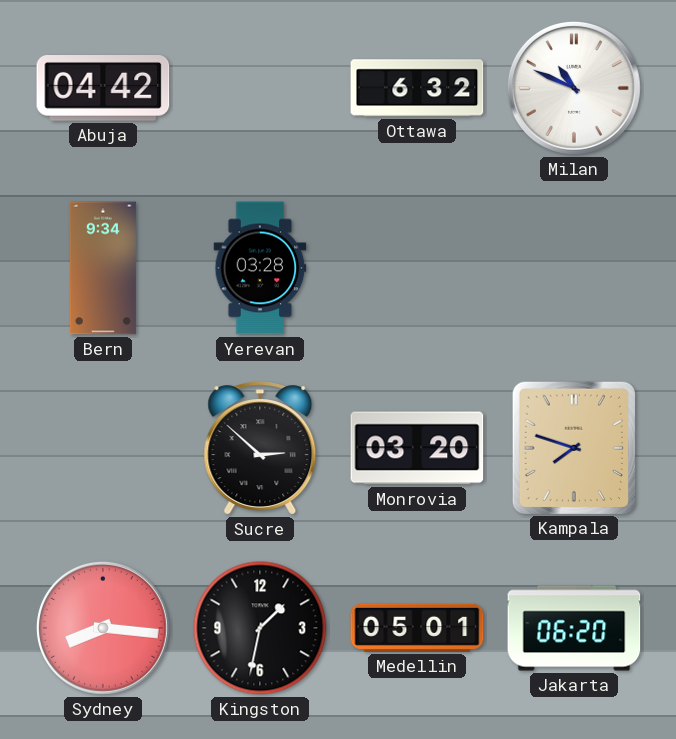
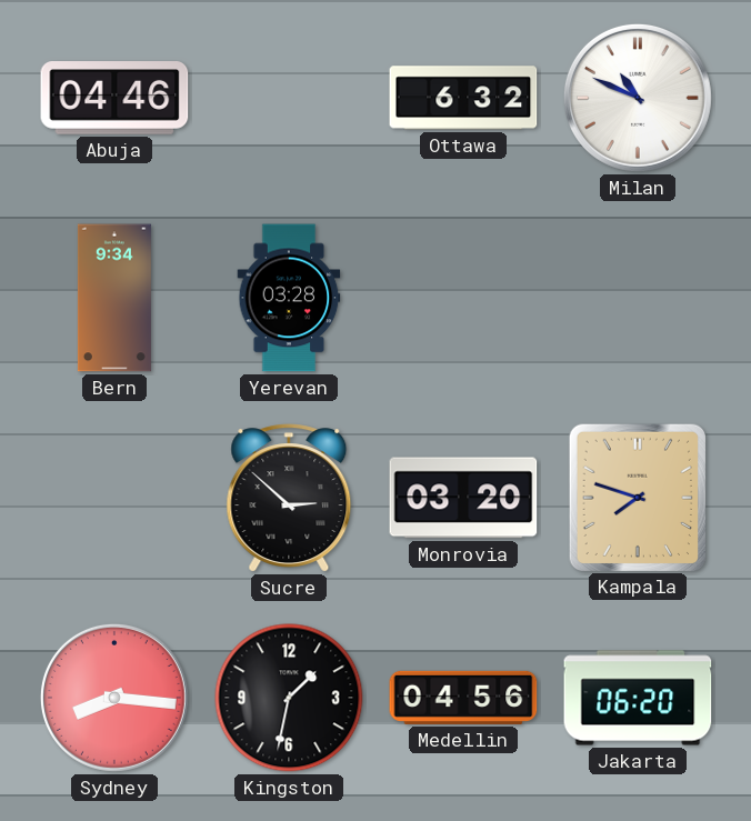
Abuja: 04:42 -> 04:46 (114, 99)
Medellin: 05:01 -> 04:56 (463, 698)
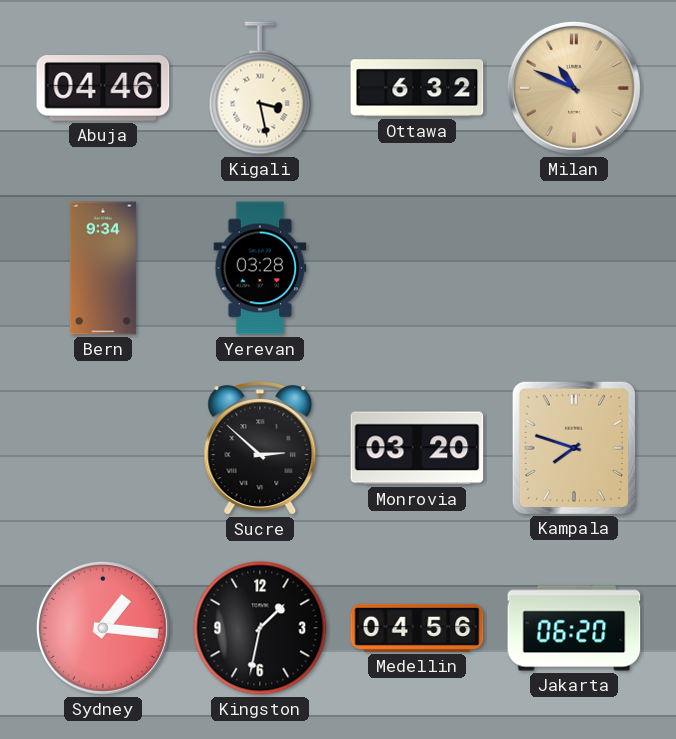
Kigali: none -> 3:28 (260, 88)
Milan dial: white -> champagne (574, 88)
Sydney: 8:16 -> 1:16 (103, 628)
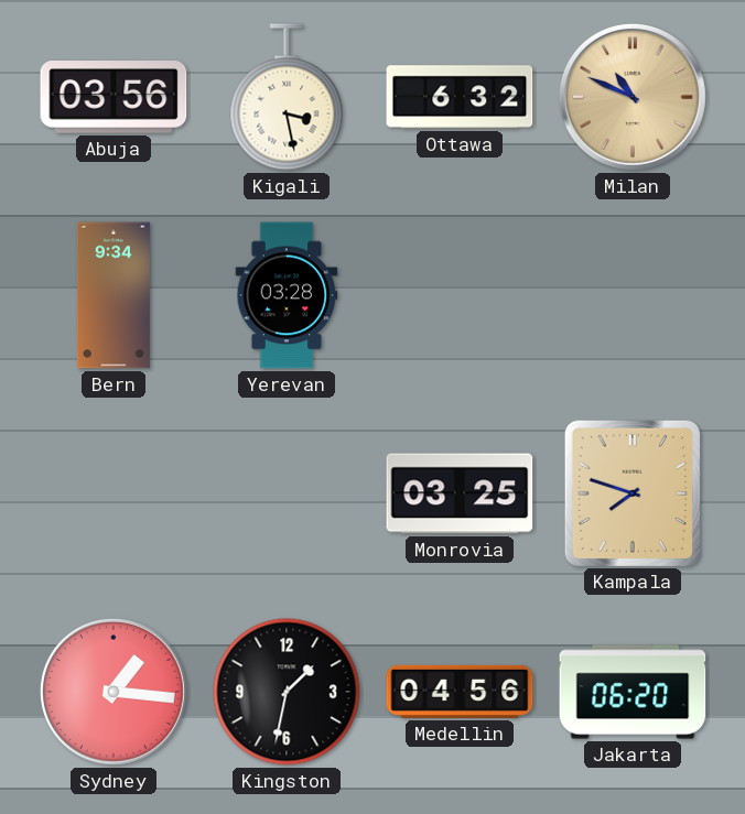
Abuja: 04:46 -> 03:56 (114, 98)
Sucre: 2:52 -> none (260, 448)
Monrovia: 03:20 -> 03:25 (460, 493)
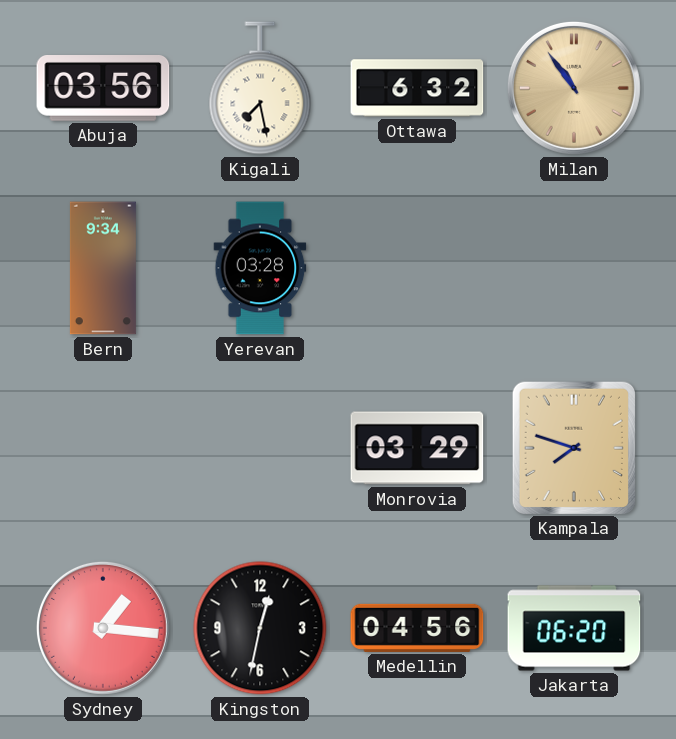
Kigali: 3:28 -> 7:28 (260, 88)
Milan: 10:49 -> 10:54 (574, 88)
Monrovia: 03:25 -> 03:29 (417, 448)
Kingston: 1:32 -> 12:32 (260, 628)
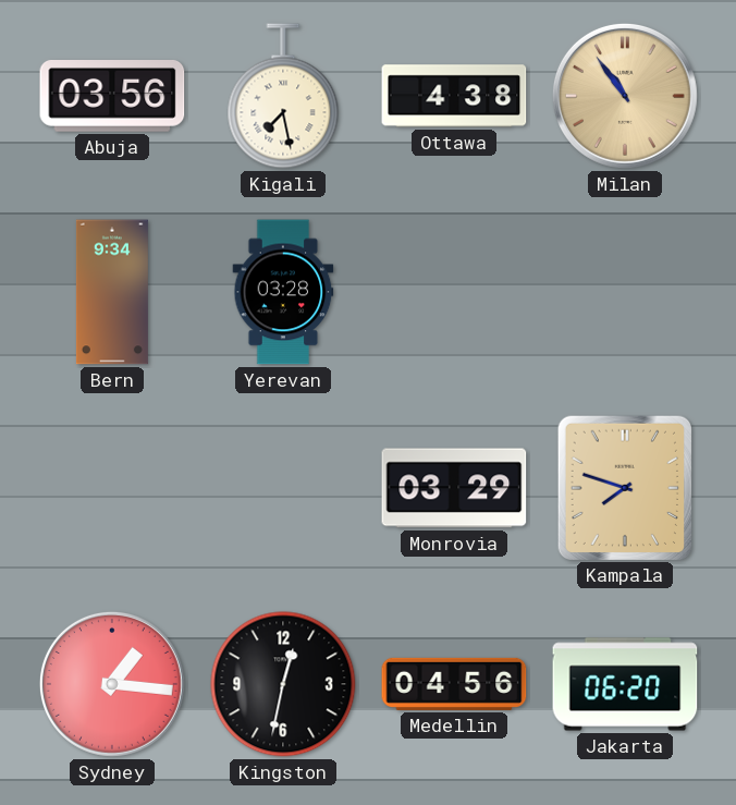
Ottawa: 6:32 -> 4:38 (454, 96)
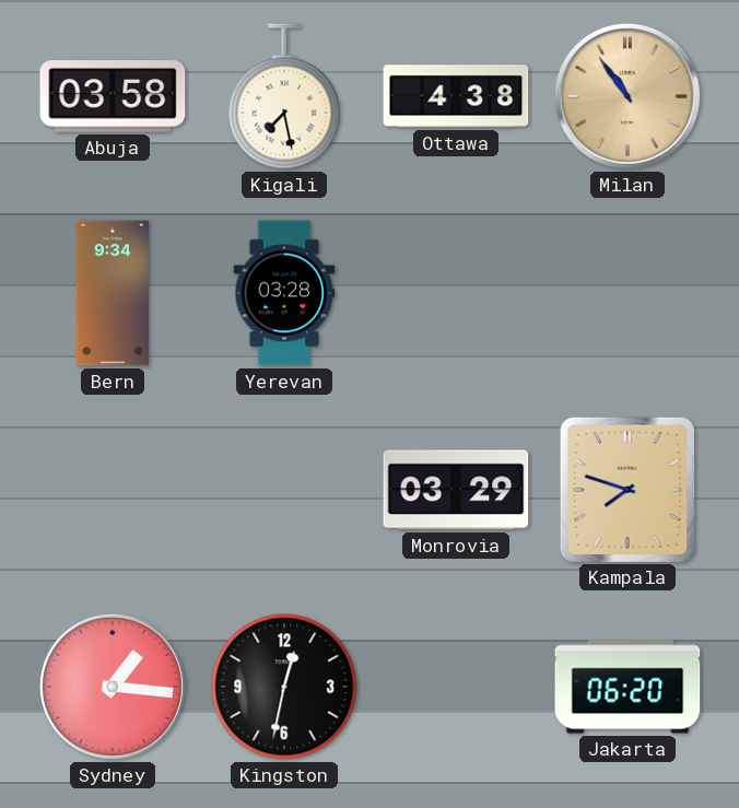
Abuja: 03:56 -> 03:58 (113, 97)
Medellin: 04:56 -> none (454, 684)
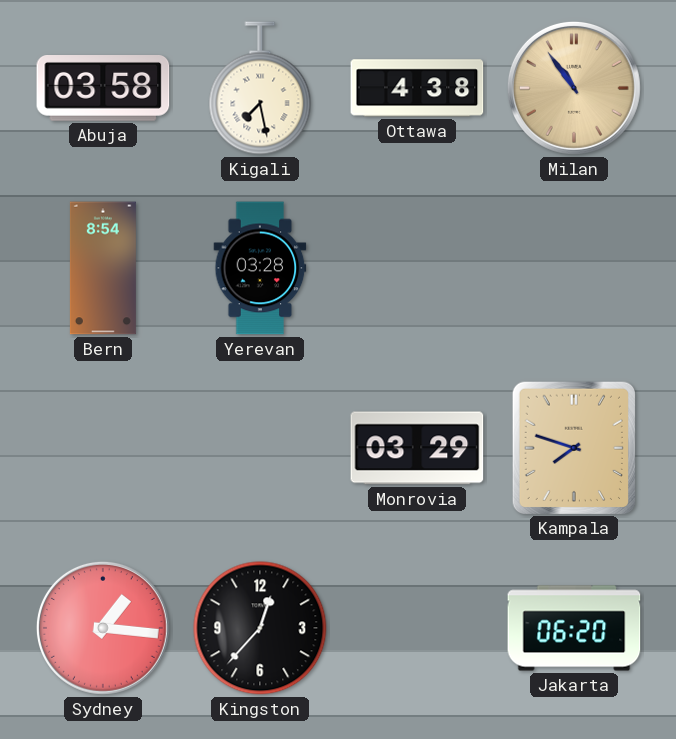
Bern: 9:34 -> 8:54 (103, 268)
Kingston: 12:32 -> 12:37 (260, 628)
